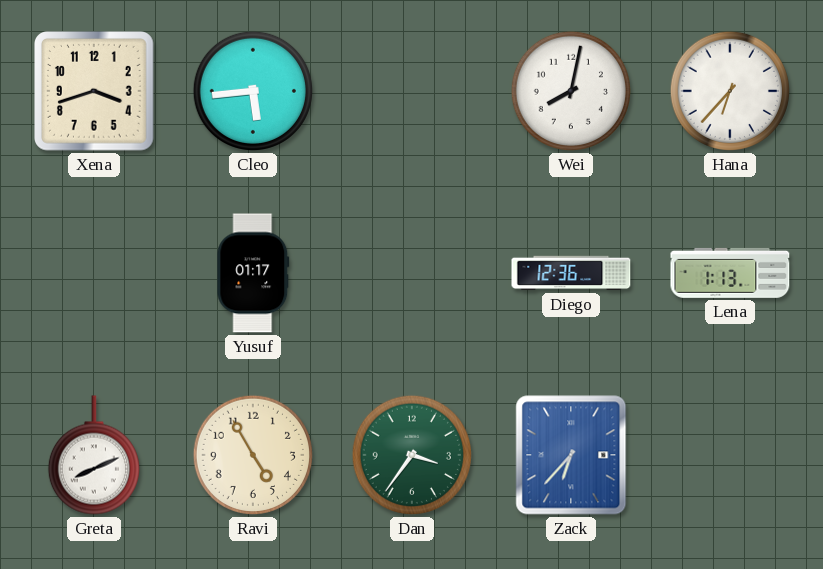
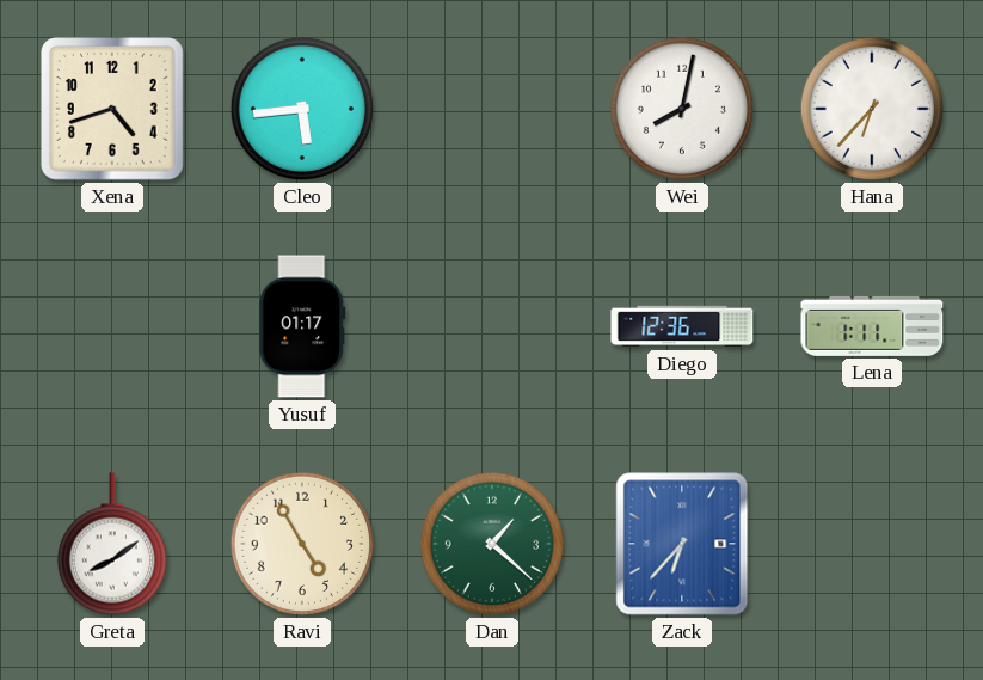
Xena: 3:42 -> 4:42 (113, 110)
Lena: 1:13 -> 1:11 (872, 326)
Greta: 8:11 -> 8:09 (112, 544)
Dan: 3:36 -> 1:22 (492, 544)
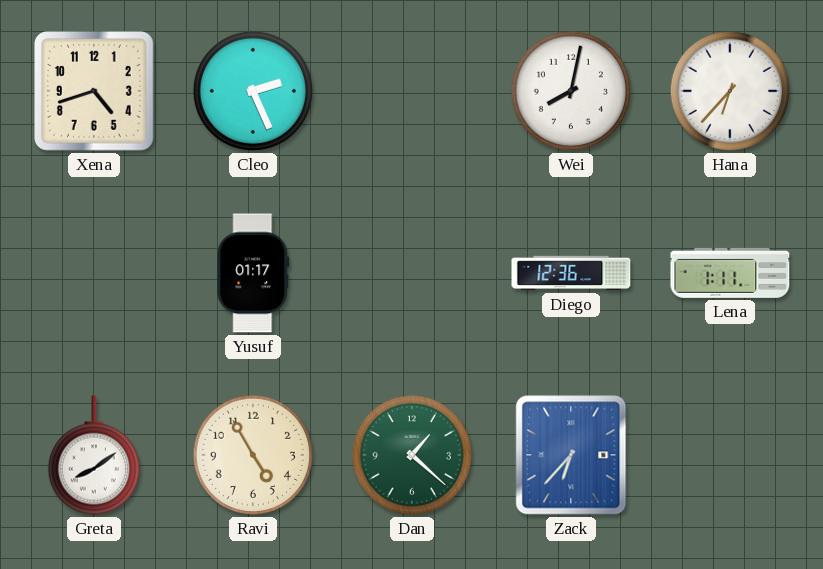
Cleo: 5:44 -> 2:26 (253, 91)
